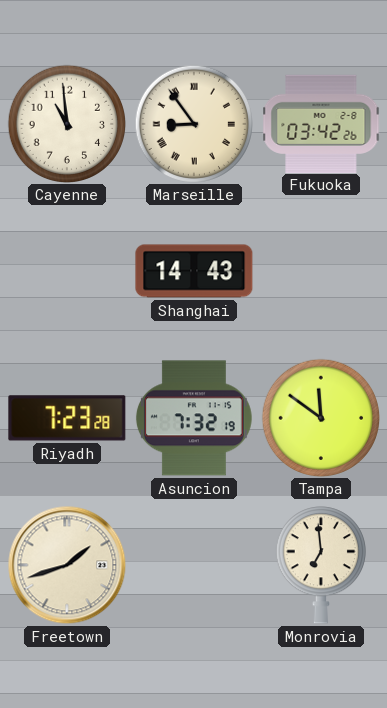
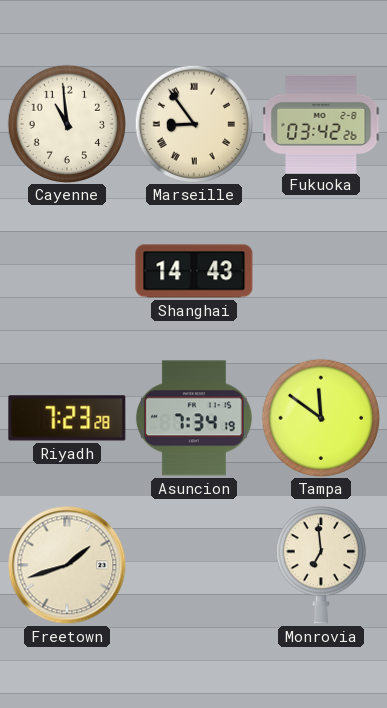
Asuncion: 7:32 -> 7:34 (194, 418)
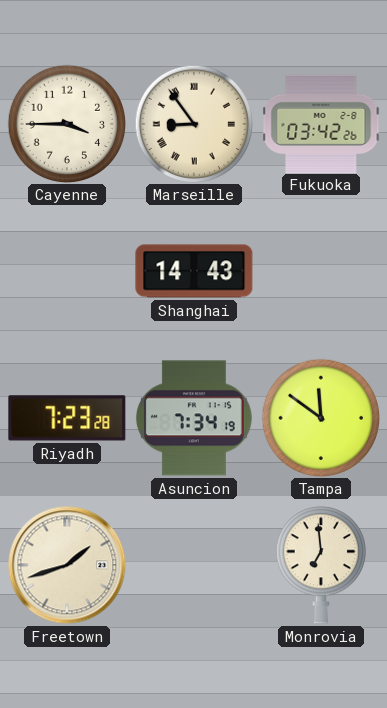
Cayenne: 10:59 -> 3:45 (66, 123)
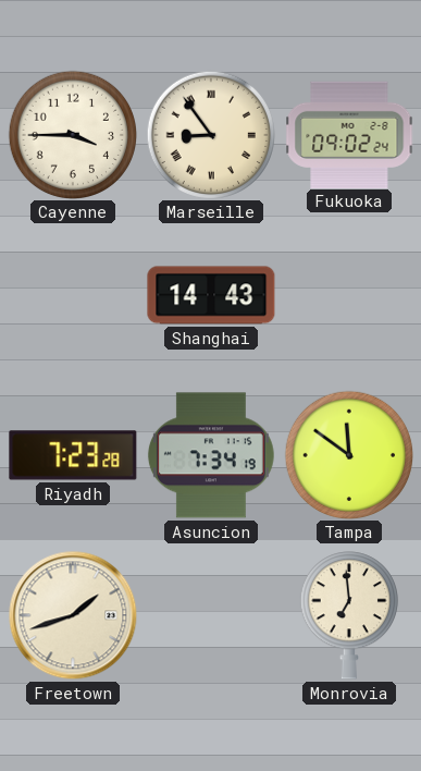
Fukuoka: 03:42 -> 09:02 (349, 134)
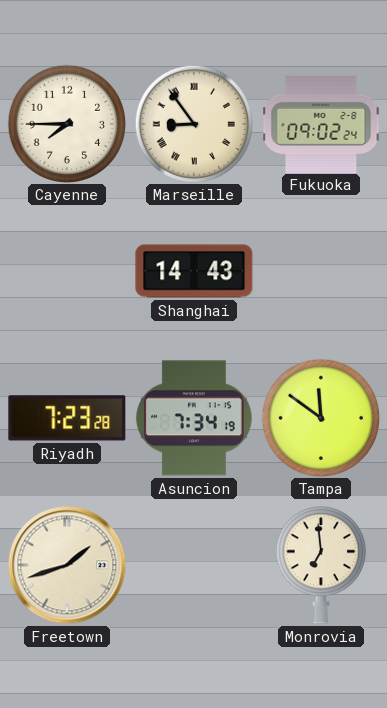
Cayenne: 3:45 -> 7:45 (66, 123)
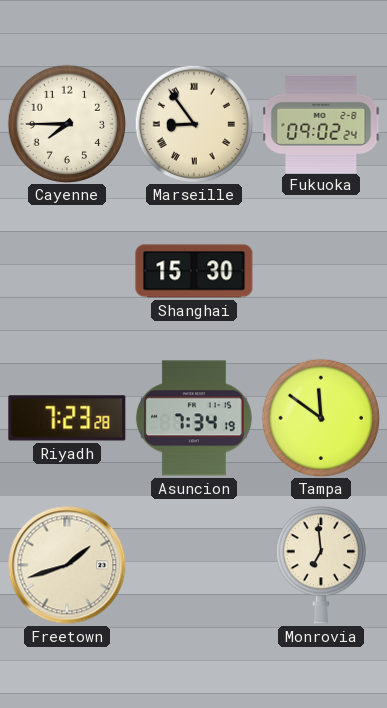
Shanghai: 14:43 -> 15:30 (194, 271)
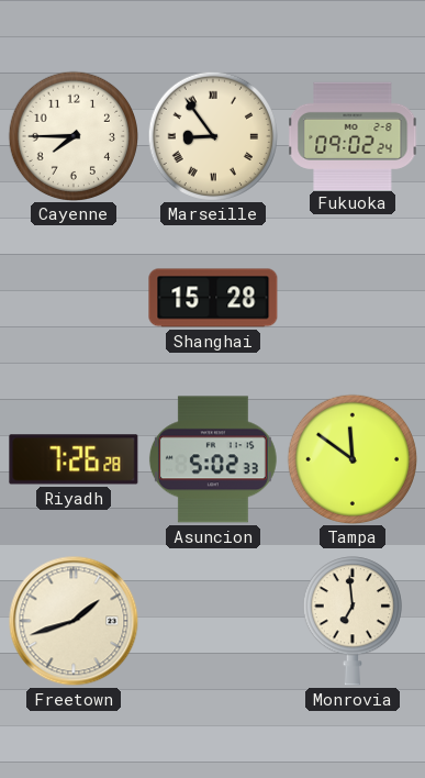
Shanghai: 15:30 -> 15:28 (213, 298)
Riyadh: 7:23 -> 7:26 (74, 459)
Asuncion: 7:34 -> 5:02 (213, 459)
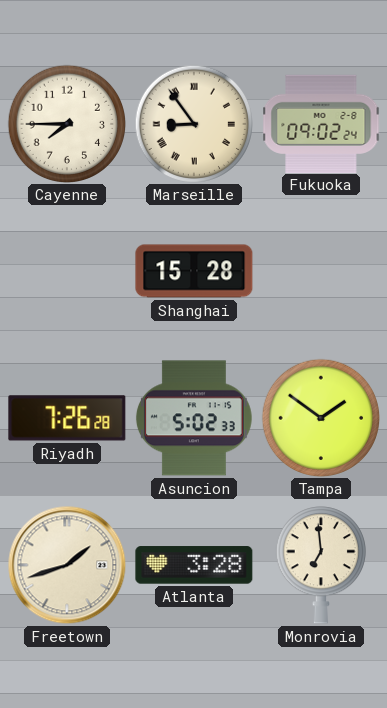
Tampa: 11:51 -> 1:51 (320, 417)
Atlanta: none -> 3:28 (194, 565)
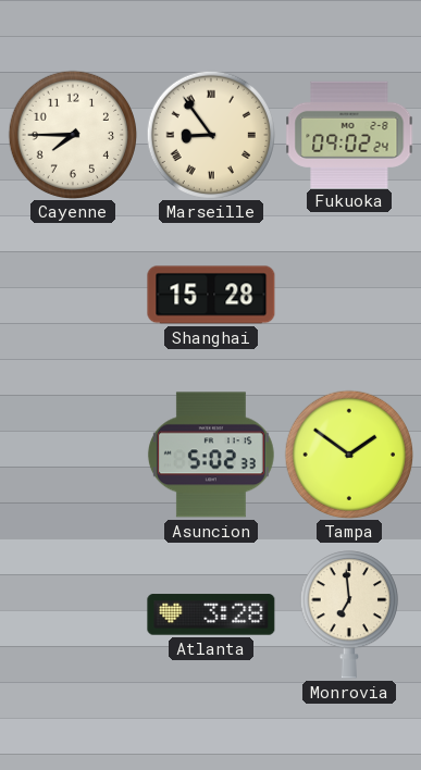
Riyadh: 7:26 -> none (67, 418)
Freetown: 1:42 -> none (67, 565)
